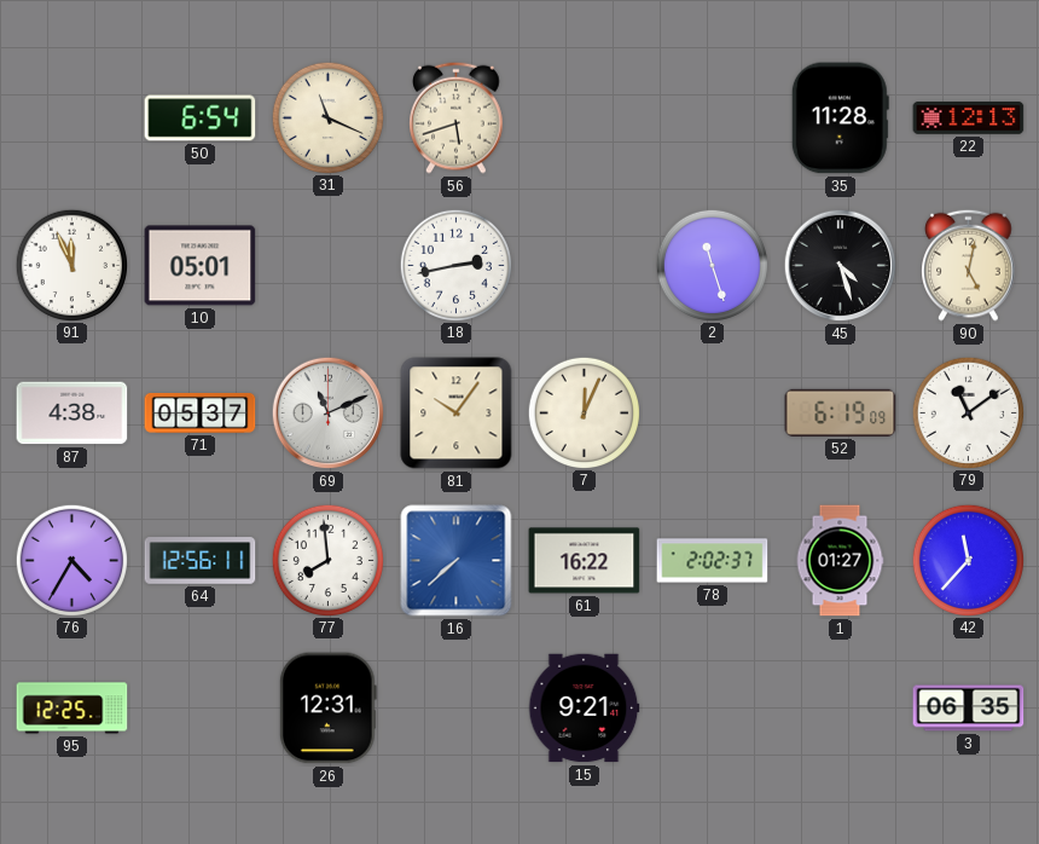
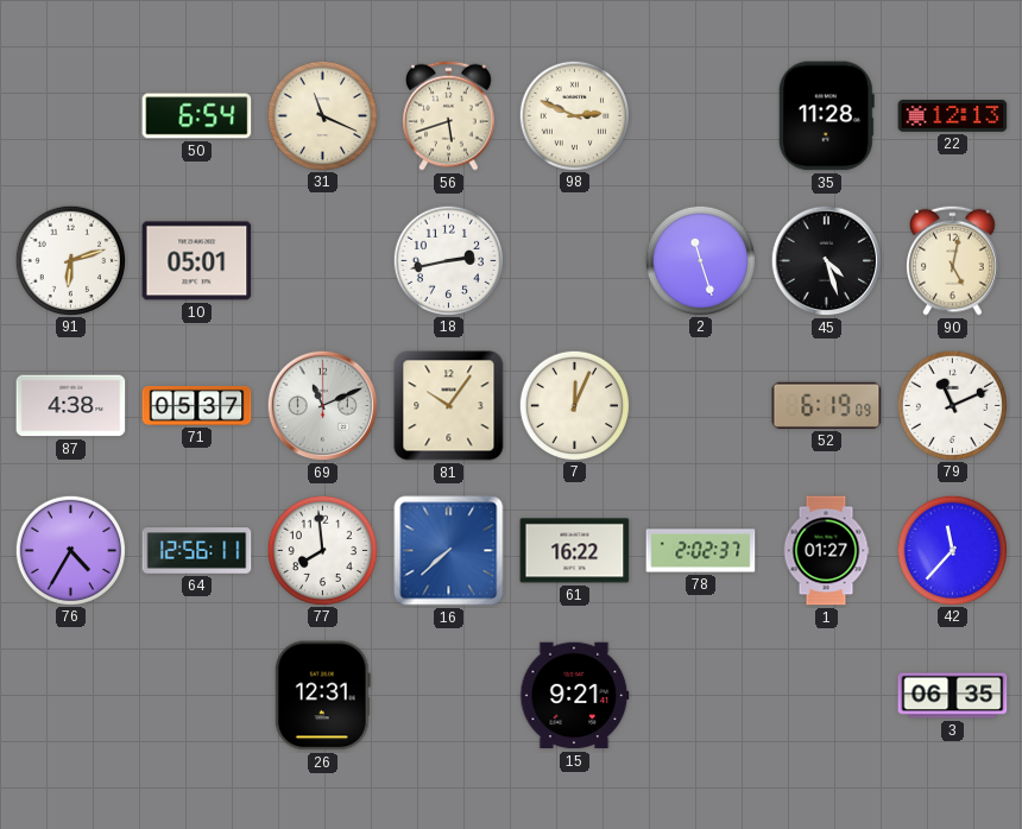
98: none -> 2:49 (574, 115)
91: 11:56 -> 6:12 (70, 260)
79: 11:09 -> 11:11 (952, 405)
95: 12:25 -> none (72, 709)
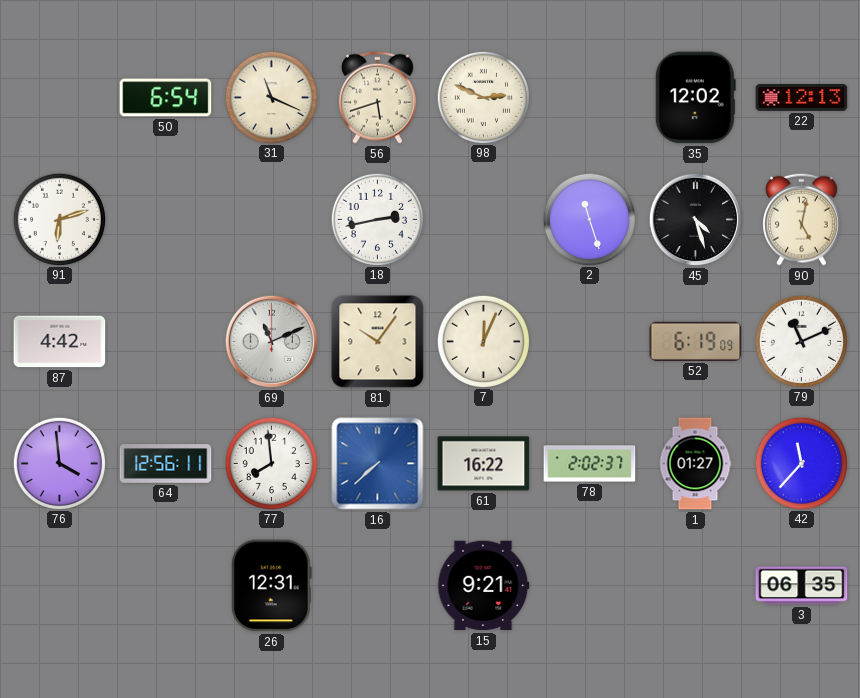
35: 11:28 -> 12:02 (695, 98)
10: 05:01 -> none (197, 261)
87: 4:38 -> 4:42 (60, 342)
71: 05:37 -> none (197, 406)
76: 4:35 -> 3:59 (59, 463)
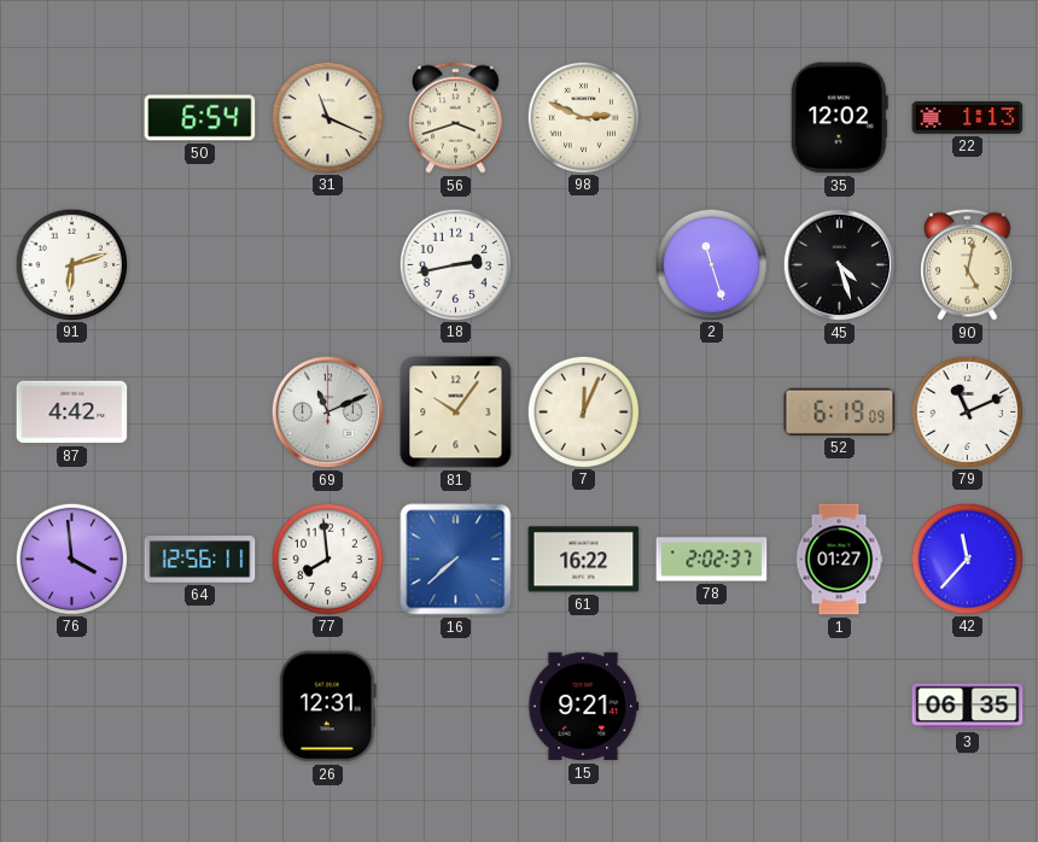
56: 5:42 -> 3:42 (456, 117)
22: 12:13 -> 1:13 (968, 118)
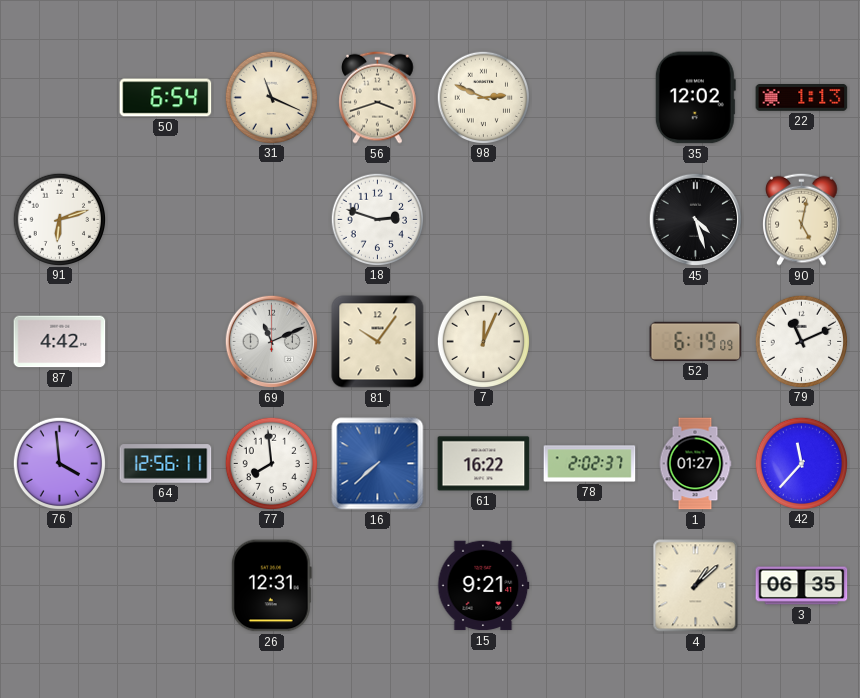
18: 2:43 -> 2:48 (377, 219)
2: 11:27 -> none (711, 264)
4: none -> 1:08 (696, 586)
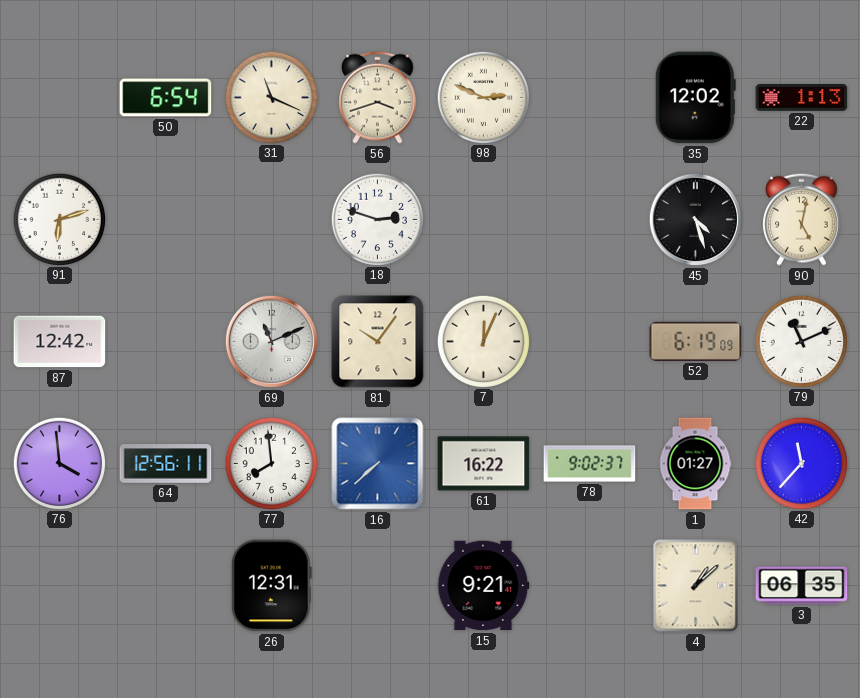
87: 4:42 -> 12:42 (60, 342)
78: 2:02 -> 9:02 (590, 464)
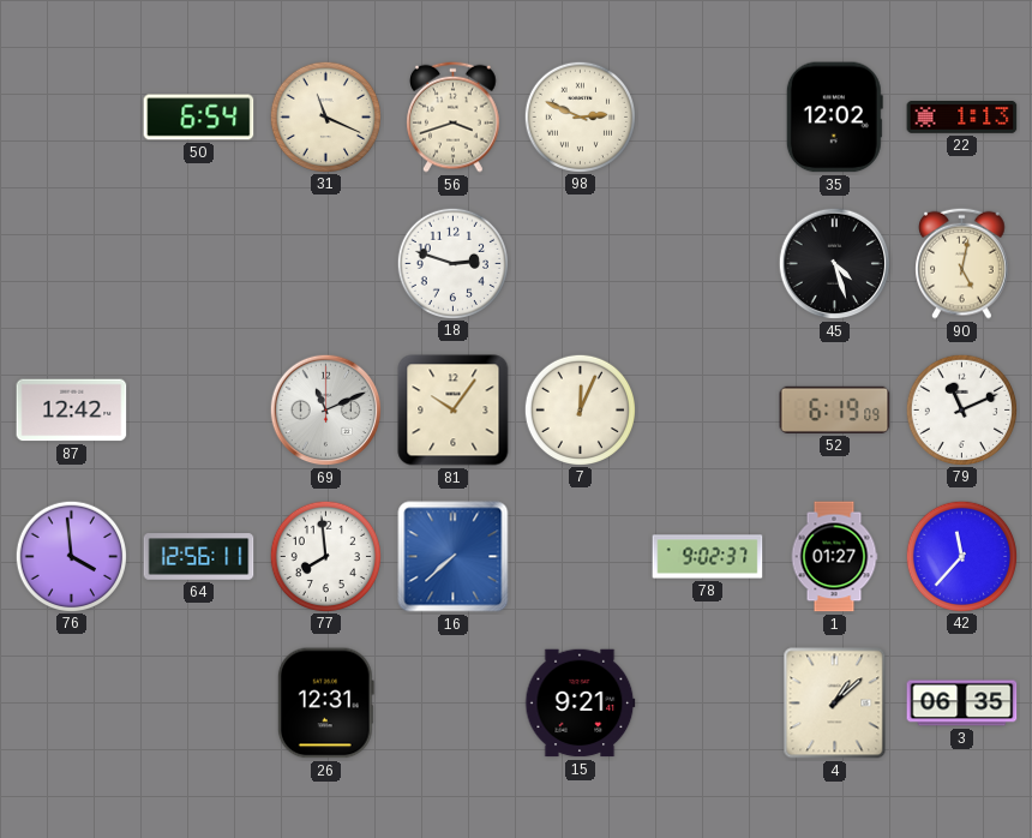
91: 6:12 -> none (59, 219)
61: 16:22 -> none (484, 464)
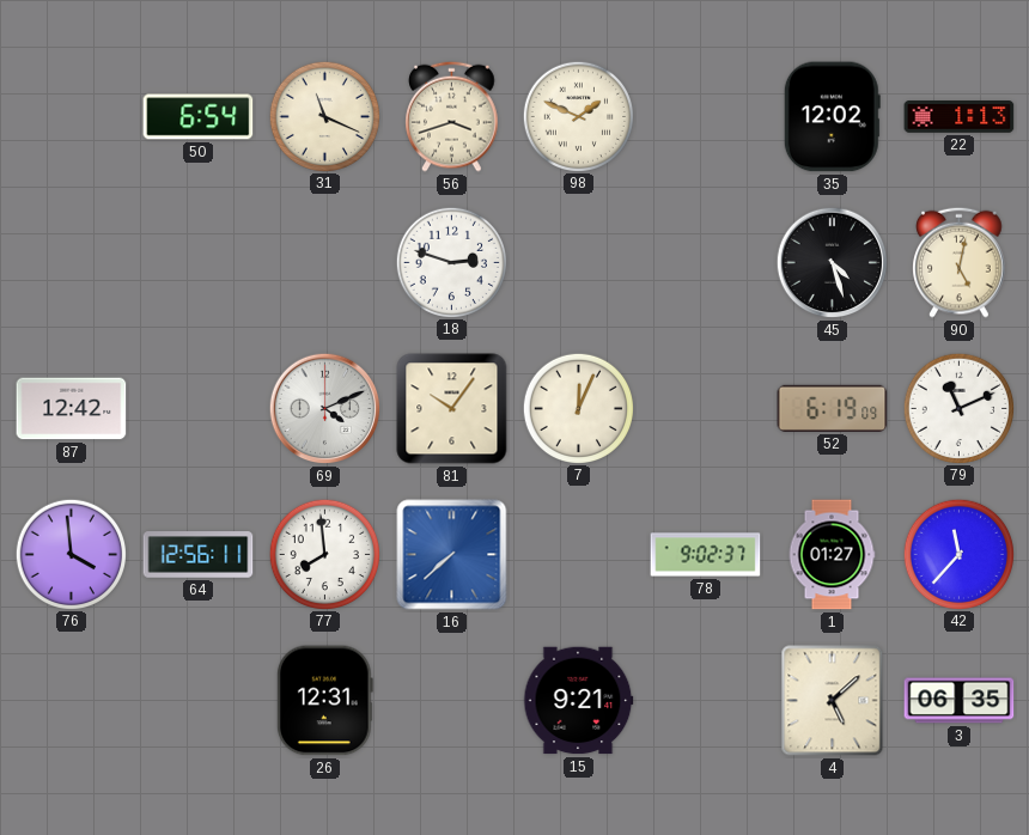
98: 2:49 -> 1:49 (578, 116)
69: 11:11 -> 4:11 (325, 409)
4: 1:08 -> 5:08 (833, 701)
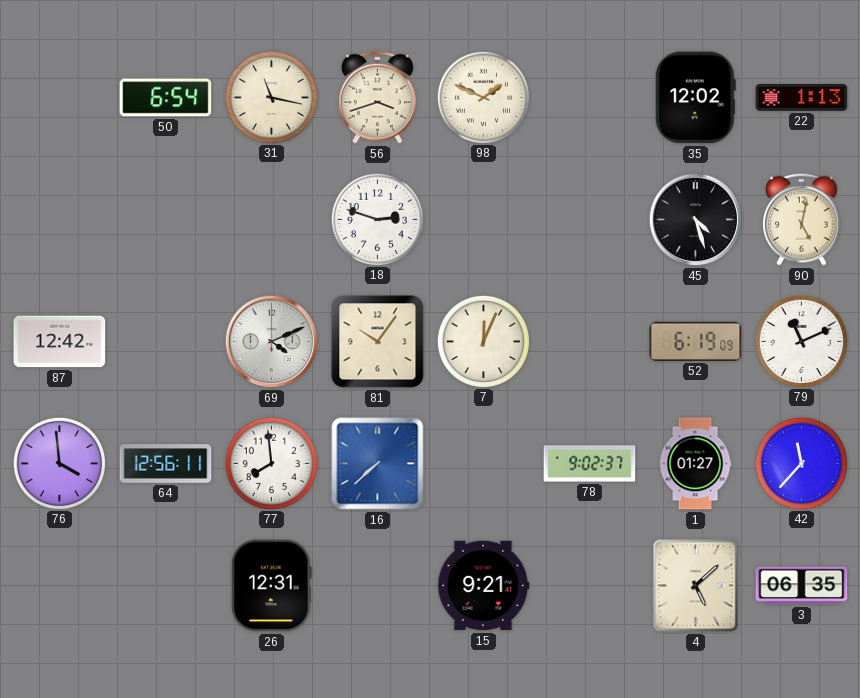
31: 11:19 -> 11:17 (271, 97)
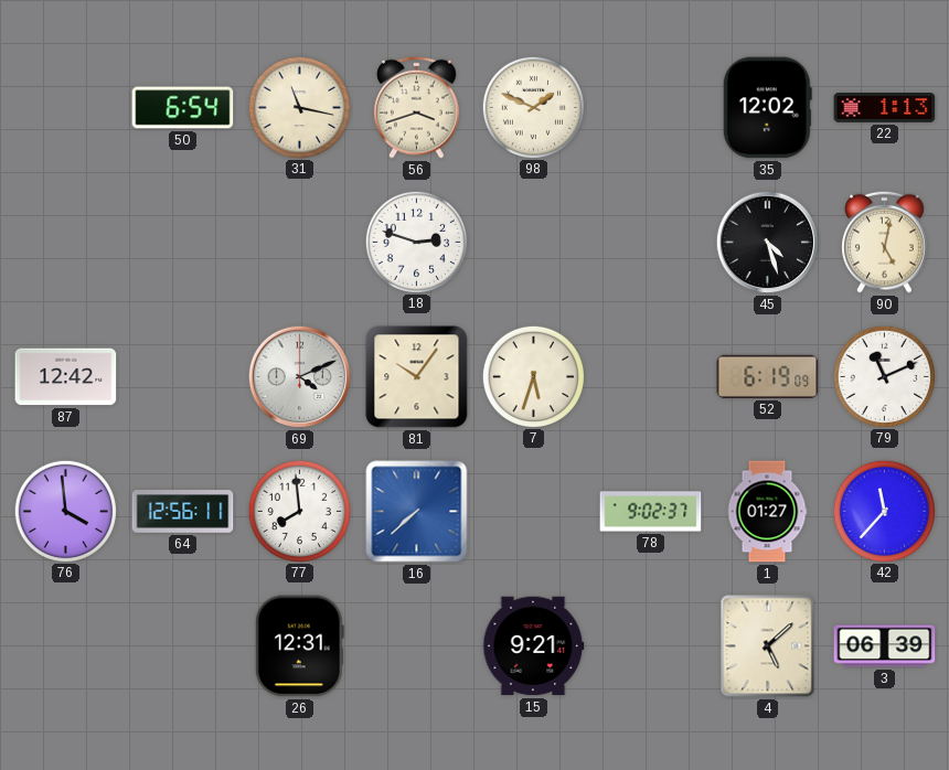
7: 12:04 -> 5:33 (533, 376)
3: 06:35 -> 06:39 (885, 646)
